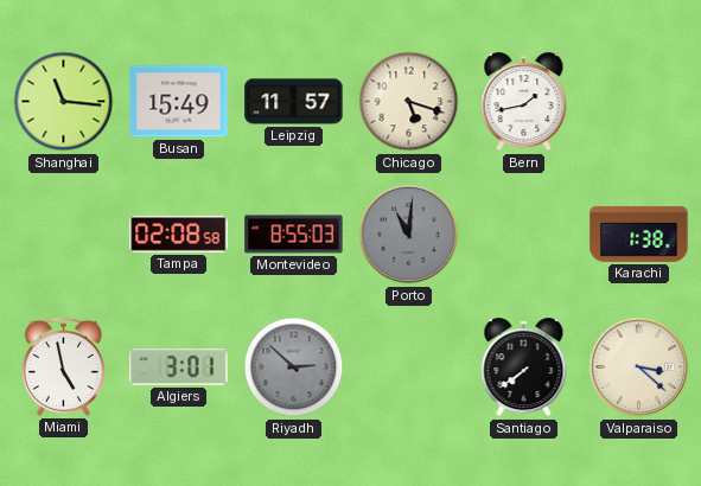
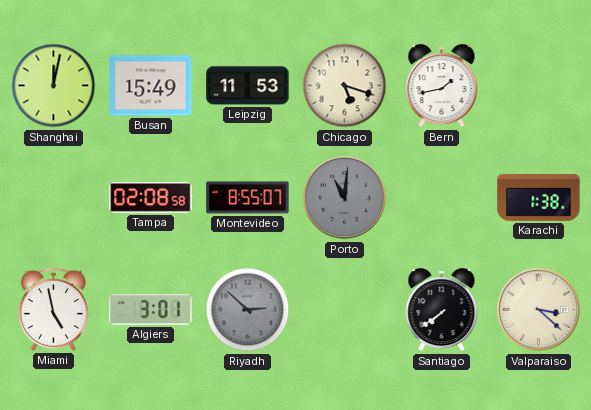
Shanghai: 11:16 -> 12:02 (54, 86)
Leipzig: 11:57 -> 11:53 (248, 86)
Montevideo: 8:55:03 -> 8:55:07 (248, 198)
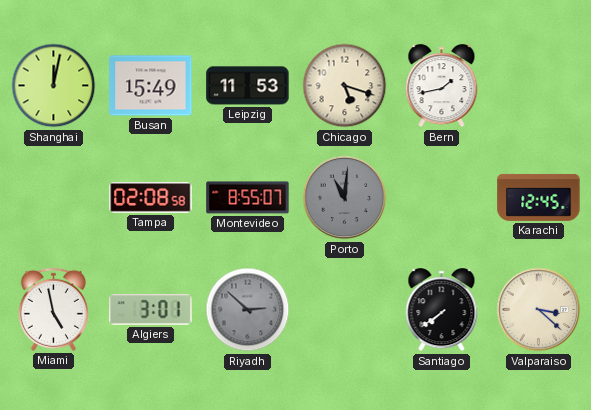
Karachi: 1:38 -> 12:45 (539, 197)
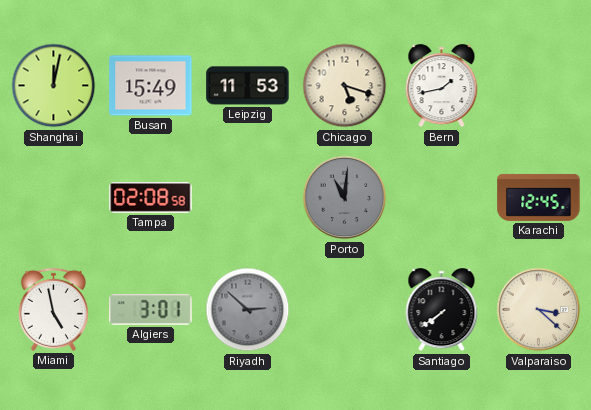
Montevideo: 8:55 -> none (248, 198)
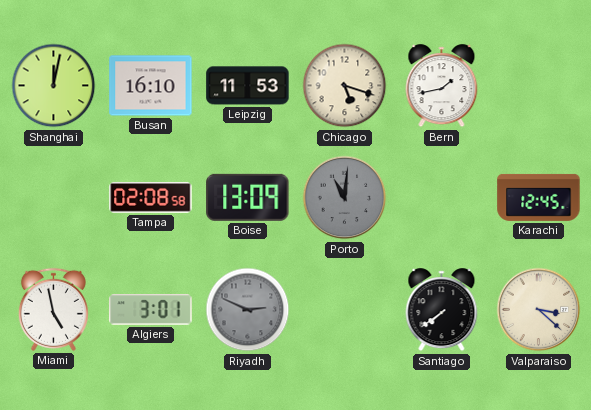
Busan: 15:49 -> 16:10 (151, 86)
Boise: none -> 13:09 (248, 197)
Riyadh: 2:52 -> 2:49 (248, 310)
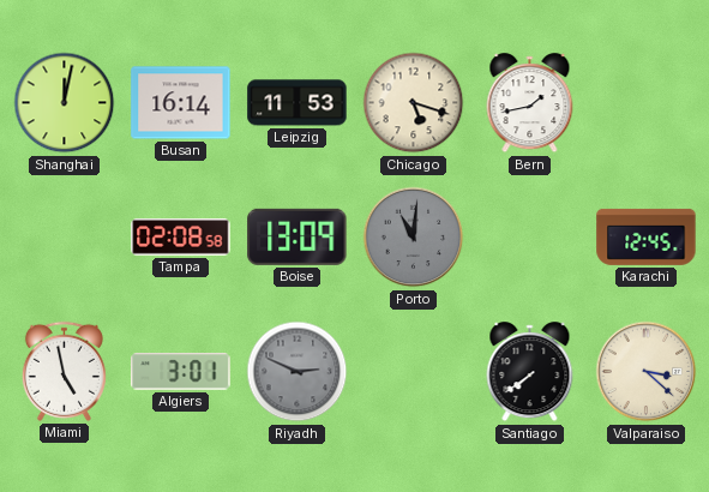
Busan: 16:10 -> 16:14 (181, 103)
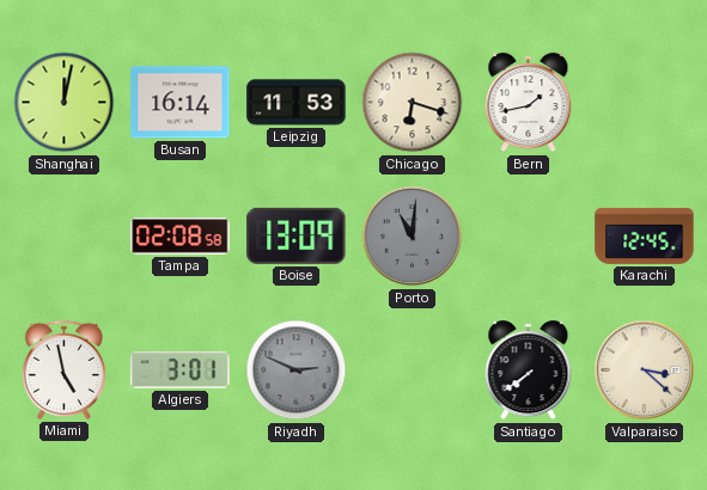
Chicago: 5:18 -> 6:18 (413, 103)
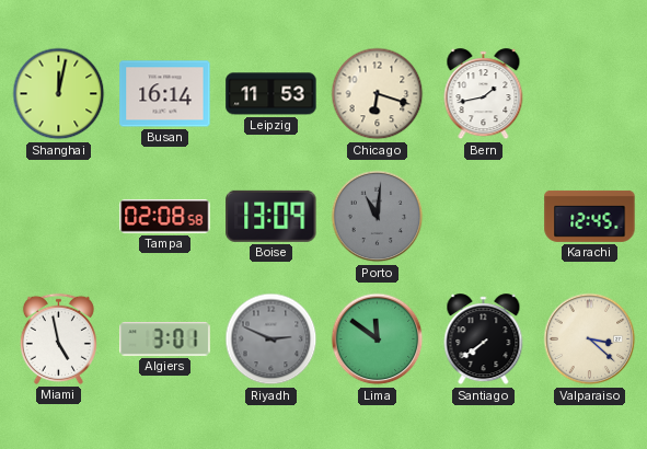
Lima: none -> 11:51 (378, 339)
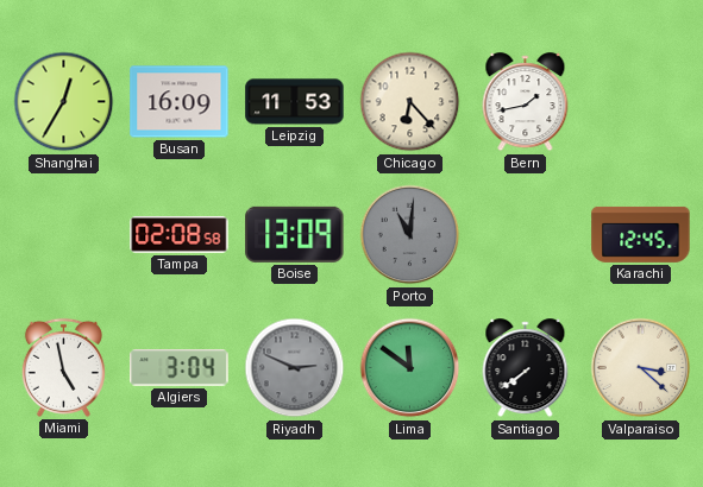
Shanghai: 12:02 -> 12:35 (64, 102)
Busan: 16:14 -> 16:09 (180, 102)
Chicago: 6:18 -> 6:23 (410, 102)
Algiers: 3:01 -> 3:04 (180, 368)
